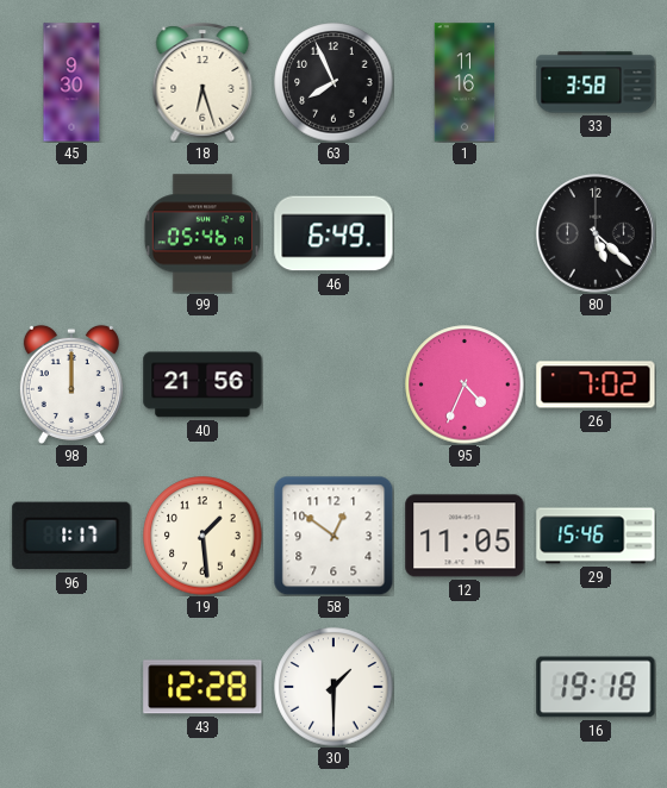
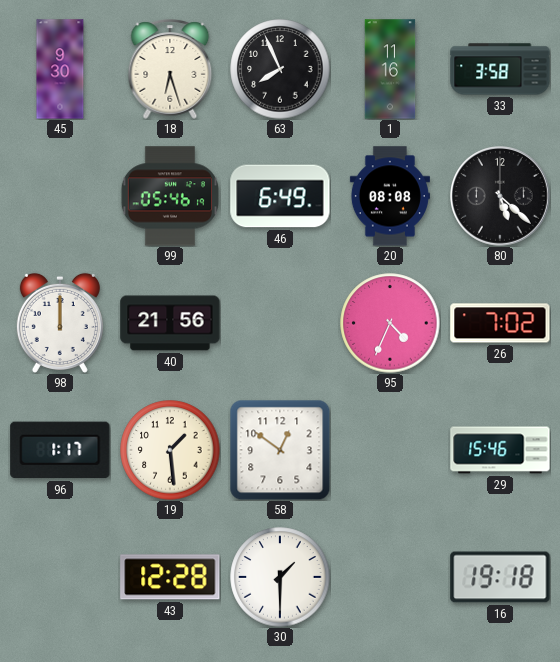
20: none -> 08:08 (390, 196)
12: 11:05 -> none (465, 536)
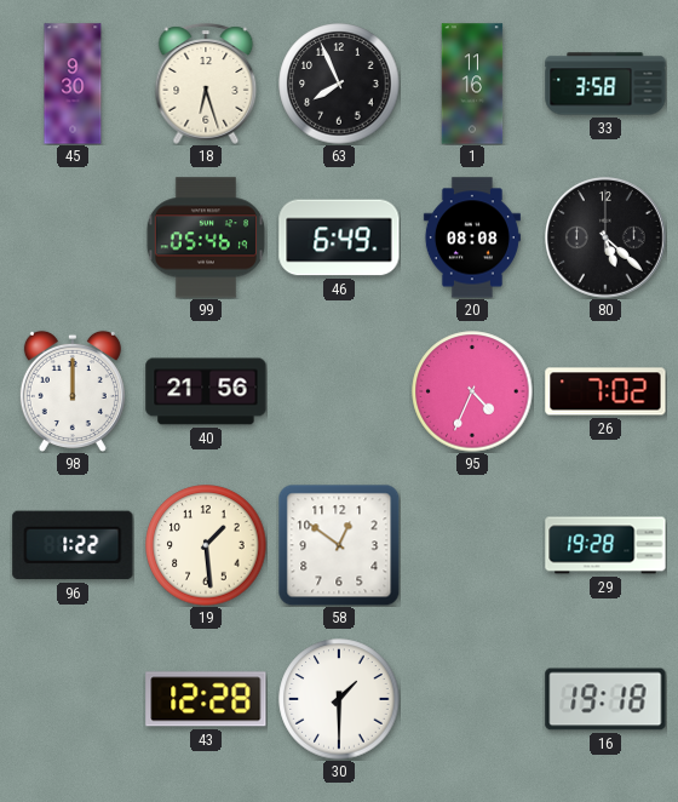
96: 1:17 -> 1:22 (73, 545)
29: 15:46 -> 19:28 (605, 545)
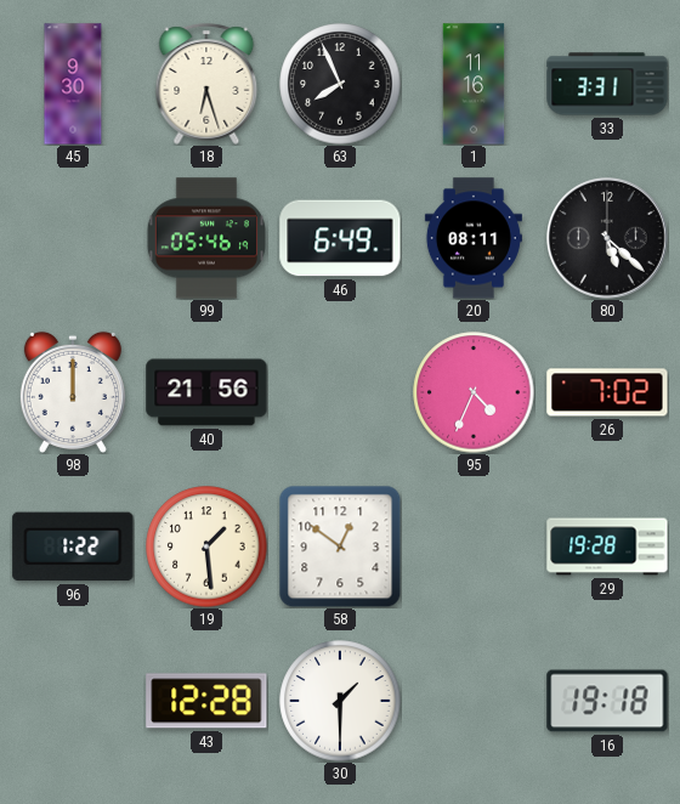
33: 3:58 -> 3:31 (607, 84)
20: 08:08 -> 08:11 (474, 238)
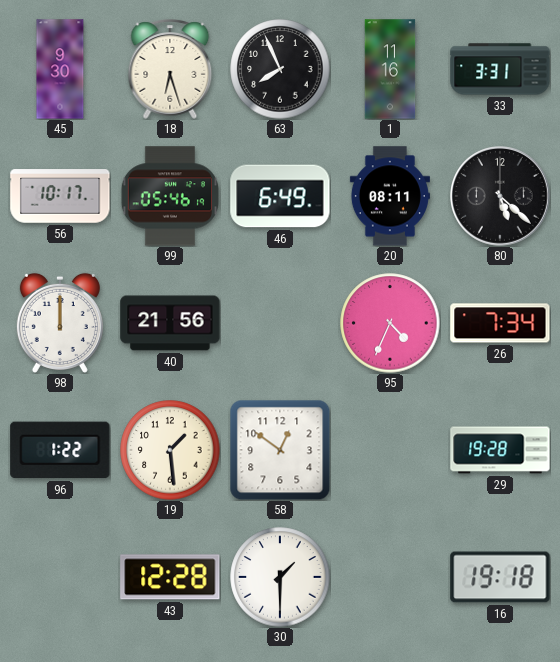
56: none -> 10:17 (60, 196)
26: 7:02 -> 7:34 (500, 323)
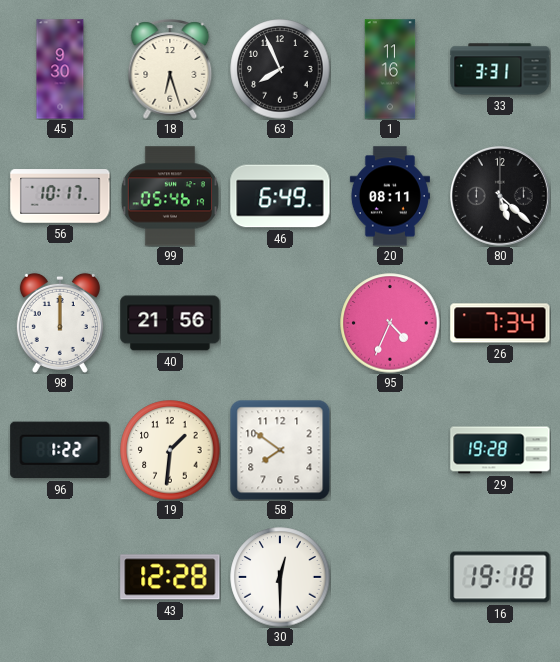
19: 1:29 -> 1:31 (170, 450)
58: 12:51 -> 7:51 (280, 450)
30: 1:30 -> 12:30 (280, 577)
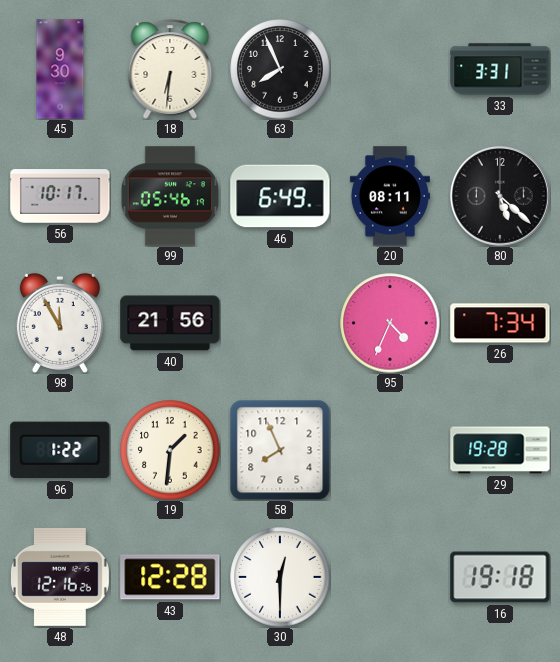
18: 6:27 -> 6:31 (170, 69)
1: 11:16 -> none (390, 69)
98: 12:00 -> 11:55 (60, 323)
58: 7:51 -> 7:56 (280, 450)
48: none -> 12:16 (60, 577)
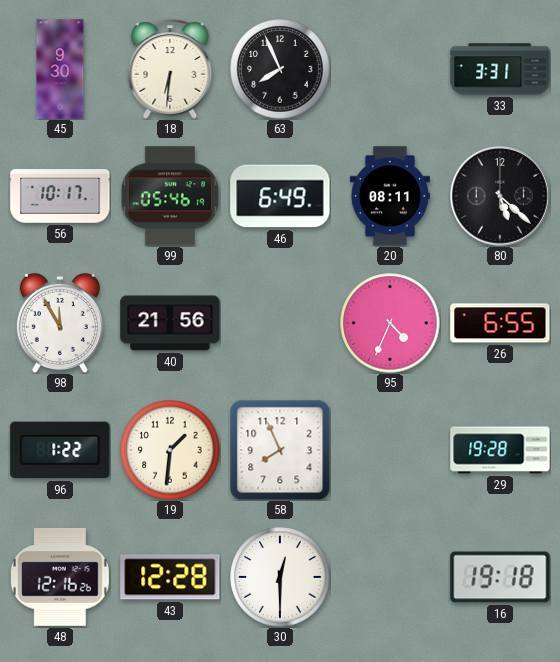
26: 7:34 -> 6:55 (500, 323)
